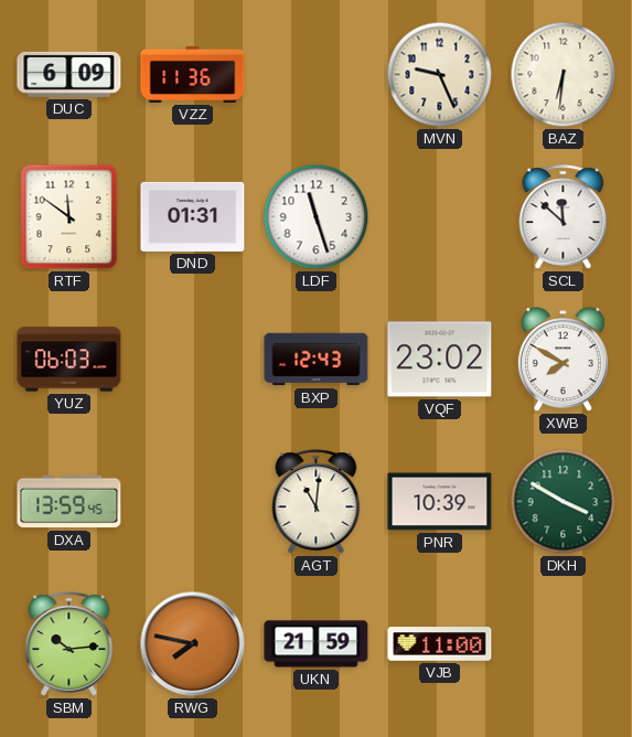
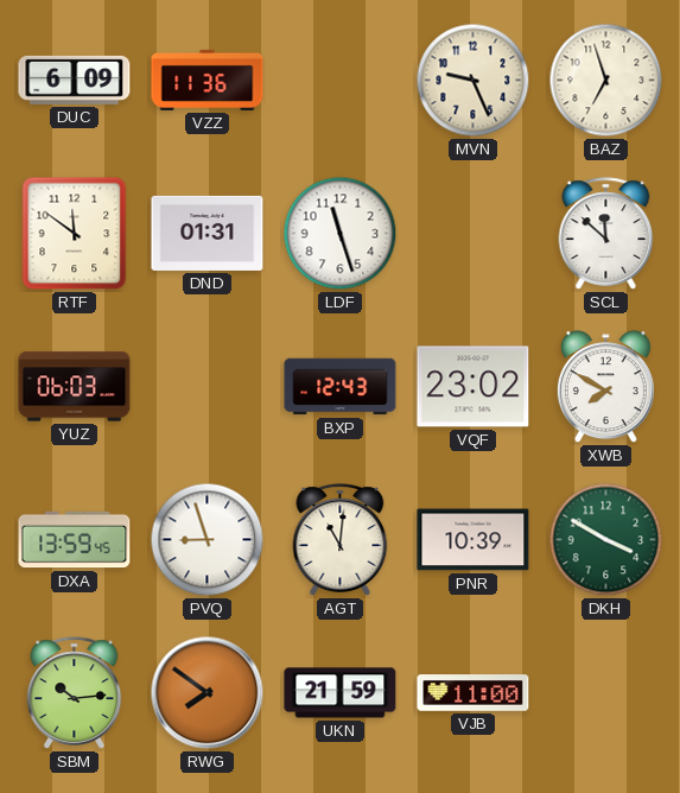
BAZ: 6:31 -> 6:57 (606, 81)
PVQ: none -> 8:57 (208, 540)
RWG: 7:47 -> 7:51 (208, 693)
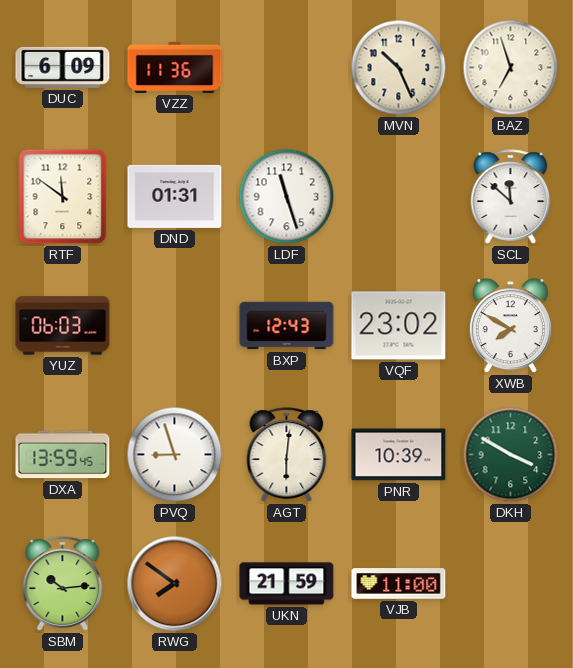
MVN: 9:26 -> 10:26 (399, 68)
AGT: 11:01 -> 6:01 (287, 455)
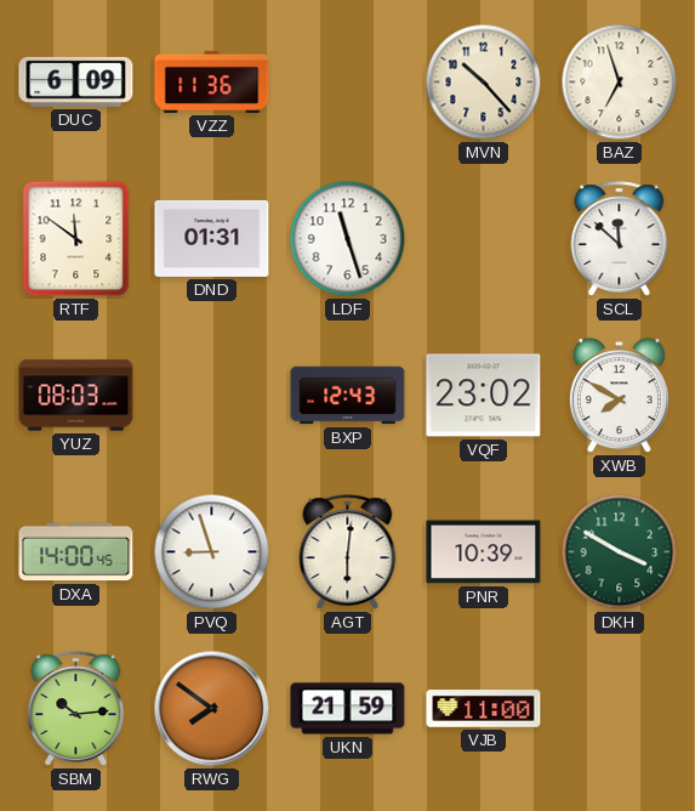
MVN: 10:26 -> 10:23 (484, 83)
YUZ: 06:03 -> 08:03 (76, 396)
DXA: 13:59 -> 14:00 (76, 552)
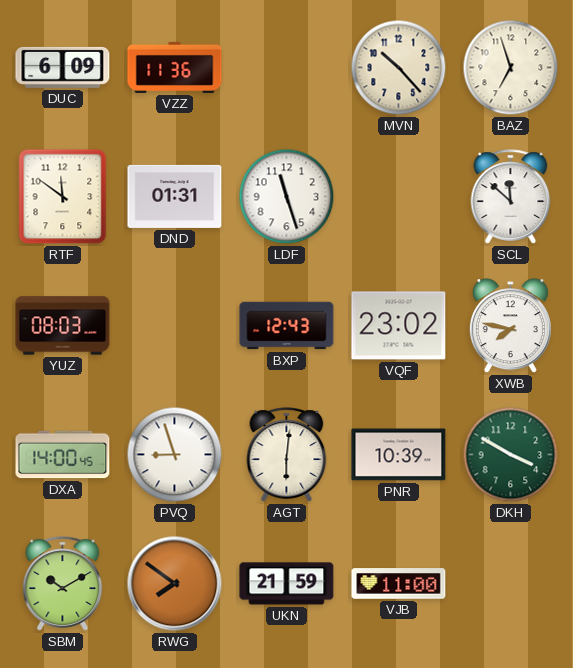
XWB: 7:50 -> 7:47 (510, 326)
SBM: 10:14 -> 10:10 (63, 584)
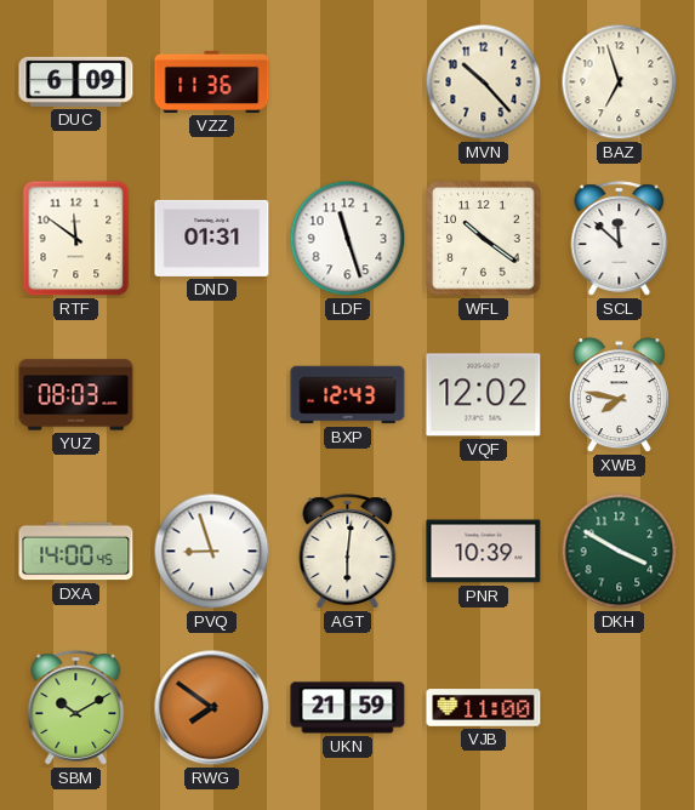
WFL: none -> 10:21 (484, 239)
VQF: 23:02 -> 12:02 (484, 395)
